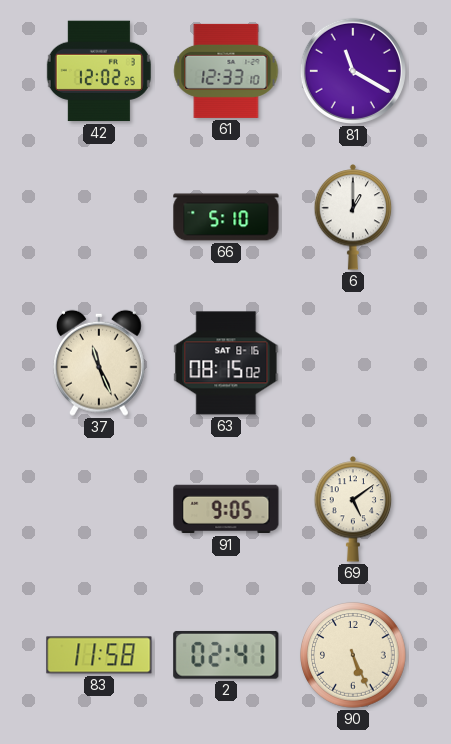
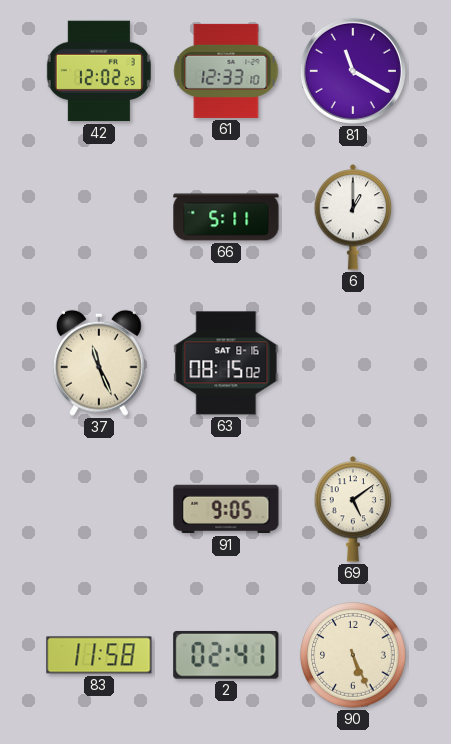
66: 5:10 -> 5:11 (226, 217)
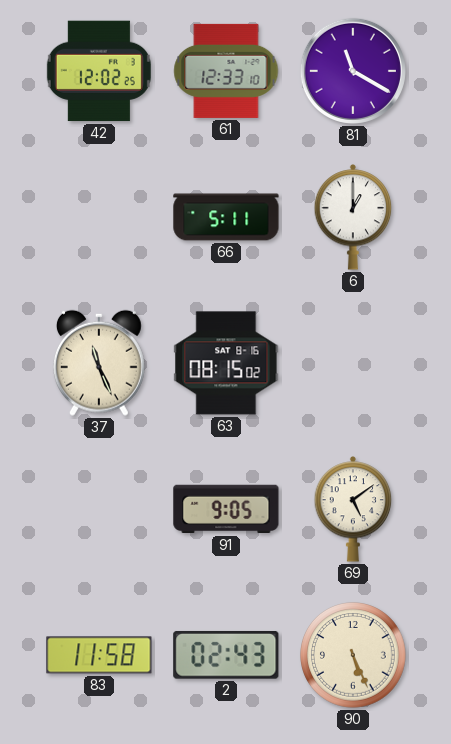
2: 02:41 -> 02:43 (226, 655)
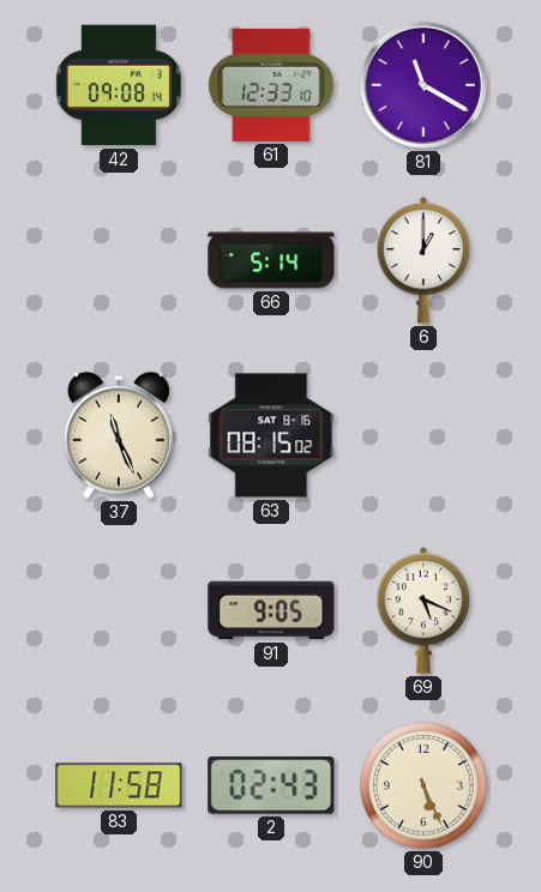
42: 12:02 -> 09:08 (119, 85)
66: 5:11 -> 5:14 (271, 260)
69: 5:09 -> 5:19 (423, 610)
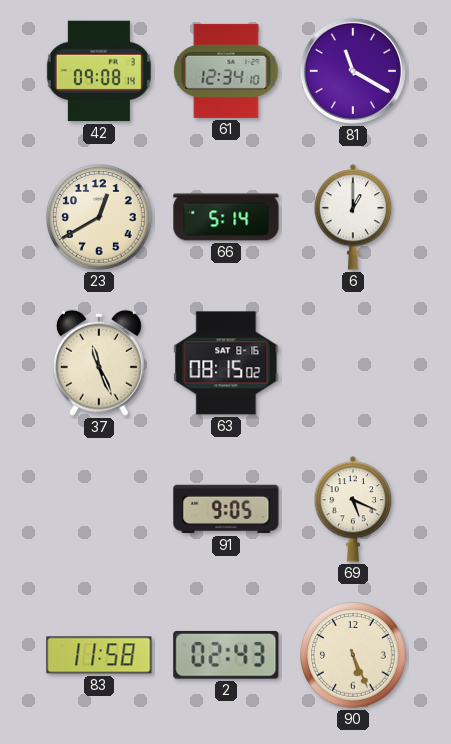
61: 12:33 -> 12:34 (226, 71)
23: none -> 12:40 (100, 218)
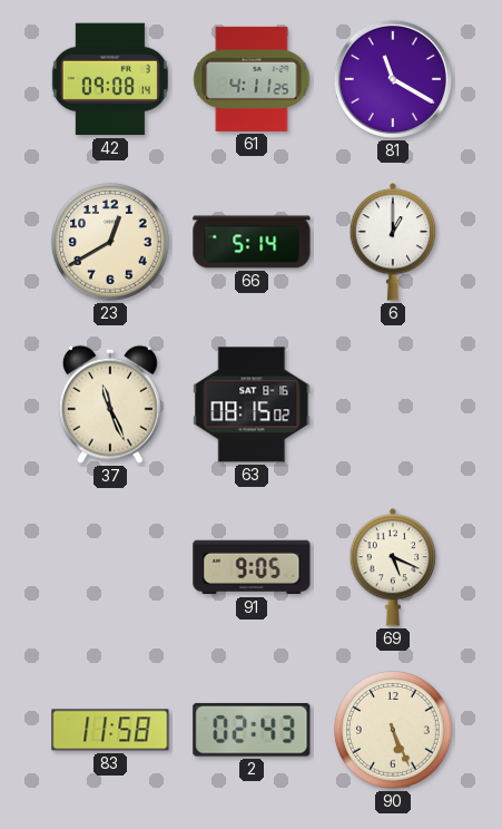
61: 12:34 -> 4:11 (252, 79)
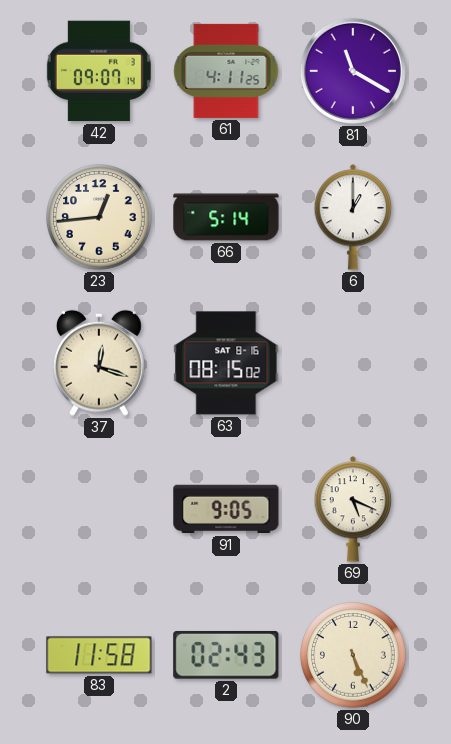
42: 09:08 -> 09:07 (99, 71)
23: 12:40 -> 12:44 (100, 218)
37: 11:26 -> 12:18 (99, 363)
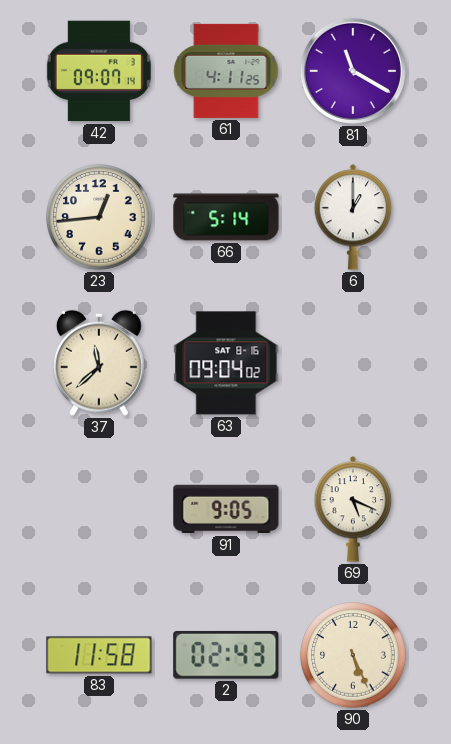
37: 12:18 -> 11:38 (99, 363)
63: 08:15 -> 09:04 (226, 363)
